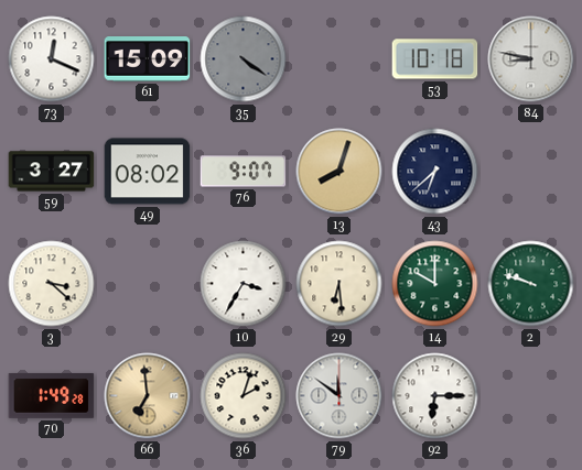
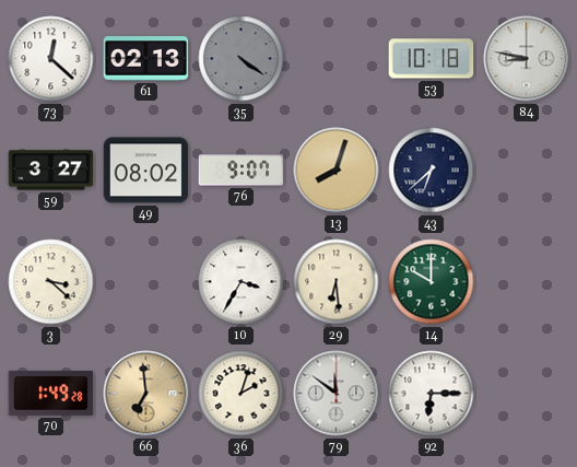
73: 12:19 -> 12:22 (51, 59)
61: 15:09 -> 02:13 (146, 59)
2: 9:48 -> none (531, 284)
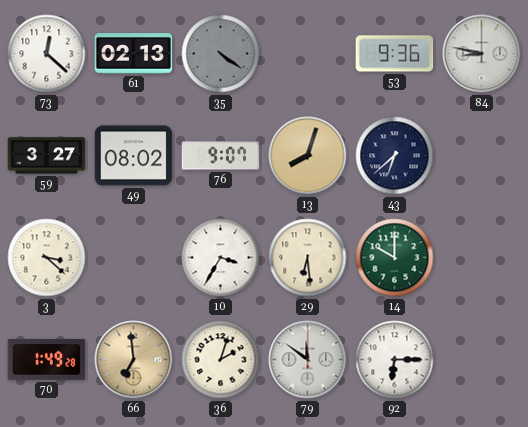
53: 10:18 -> 9:36 (395, 54)
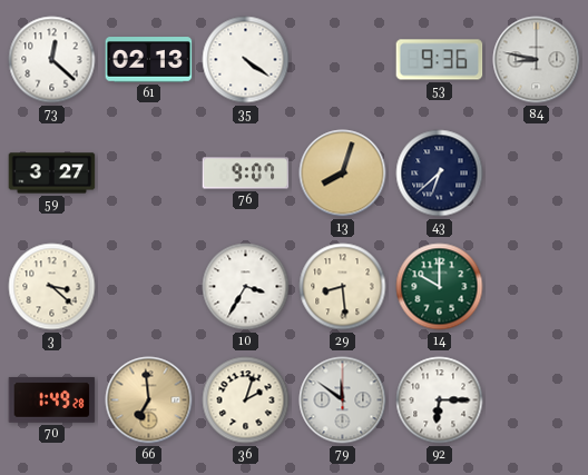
35 dial: grey -> white (246, 60)
49: 08:02 -> none (134, 156)
29: 6:29 -> 8:29 (343, 287)
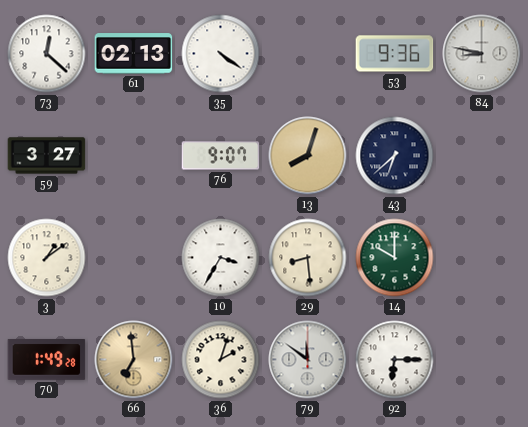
3: 3:22 -> 1:09 (47, 258)
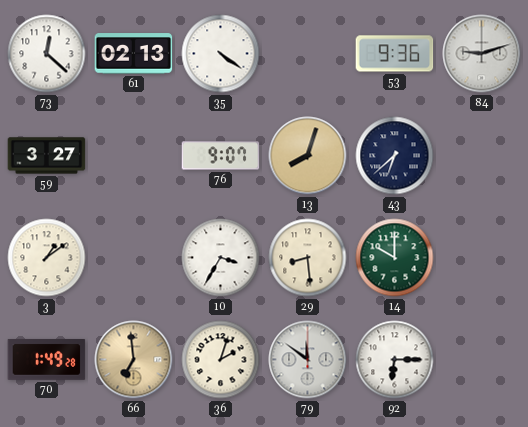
84: 8:47 -> 9:12 (482, 54)
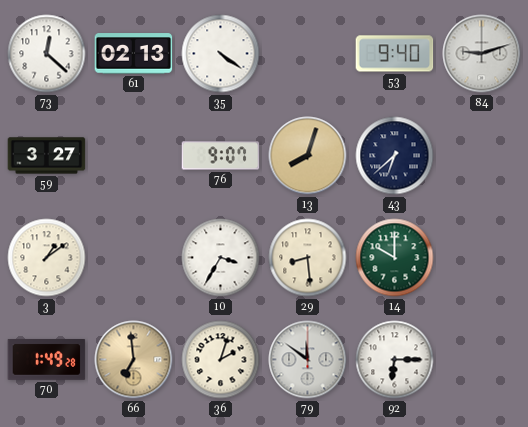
53: 9:36 -> 9:40 (395, 54)
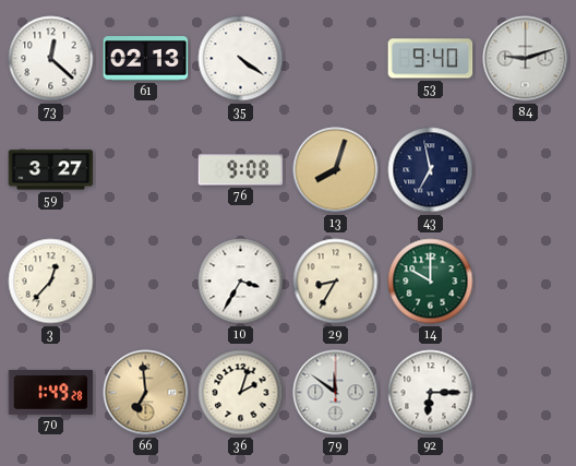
76: 9:07 -> 9:08 (241, 170)
43: 6:38 -> 6:58 (431, 170)
3: 1:09 -> 12:37 (51, 282)
29: 8:29 -> 8:35 (336, 282)
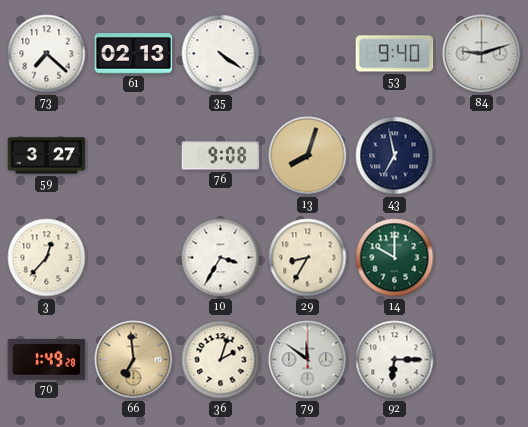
73: 12:22 -> 7:22 (47, 54)
